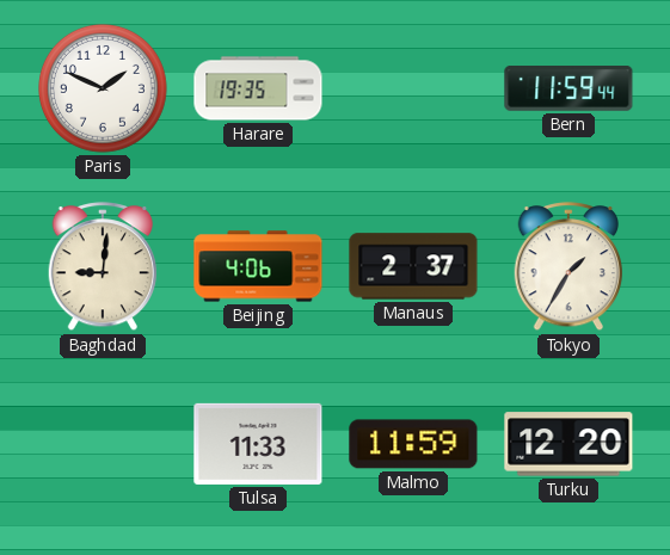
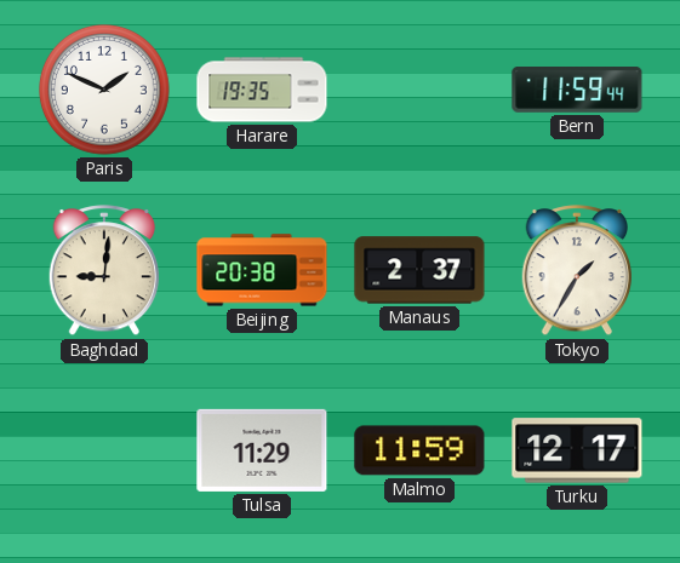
Beijing: 4:06 -> 20:38 (262, 270)
Tulsa: 11:33 -> 11:29 (262, 450)
Turku: 12:20 -> 12:17 (577, 450)
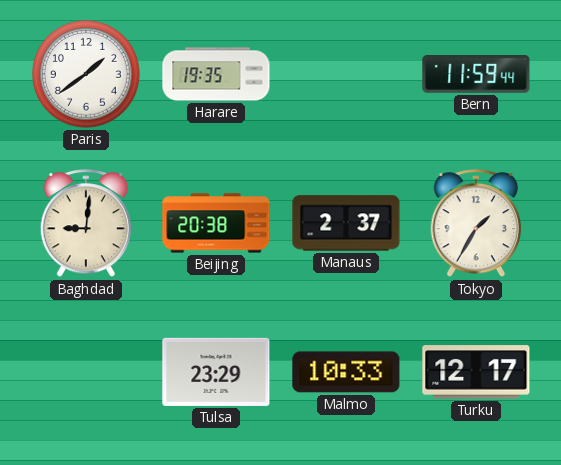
Paris: 1:49 -> 1:39 (87, 75)
Tulsa: 11:29 -> 23:29 (216, 372)
Malmo: 11:59 -> 10:33 (346, 372)
